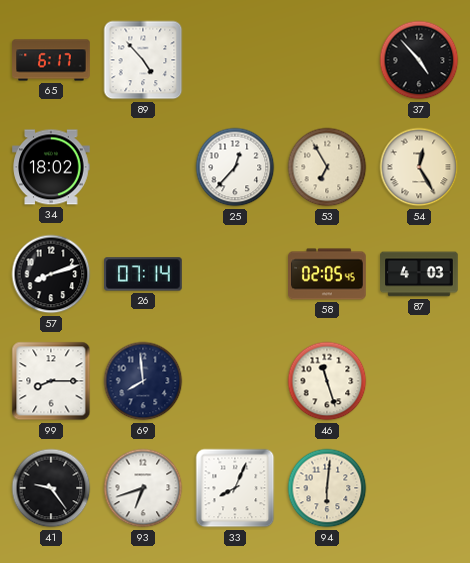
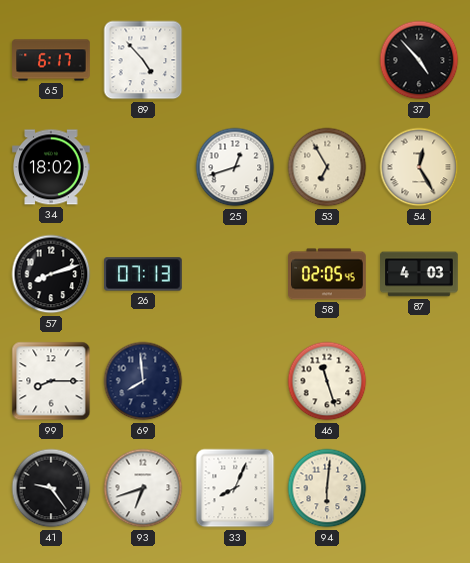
25: 12:37 -> 12:42 (235, 167)
26: 07:14 -> 07:13 (143, 274)
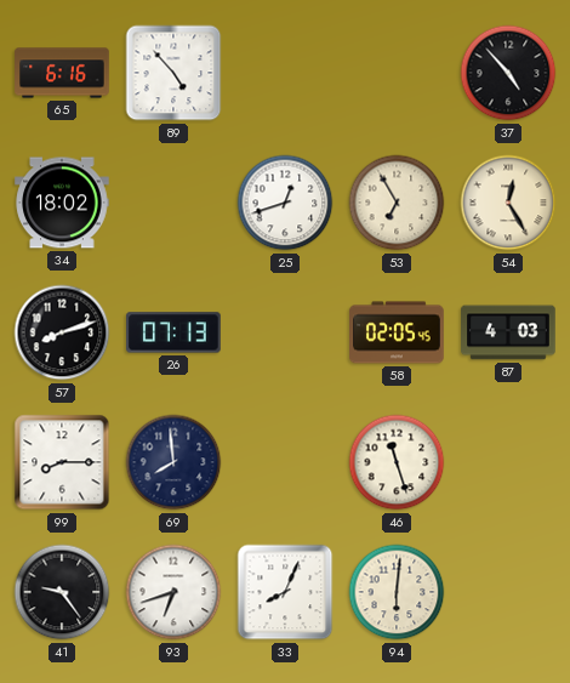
65: 6:17 -> 6:16 (62, 73)
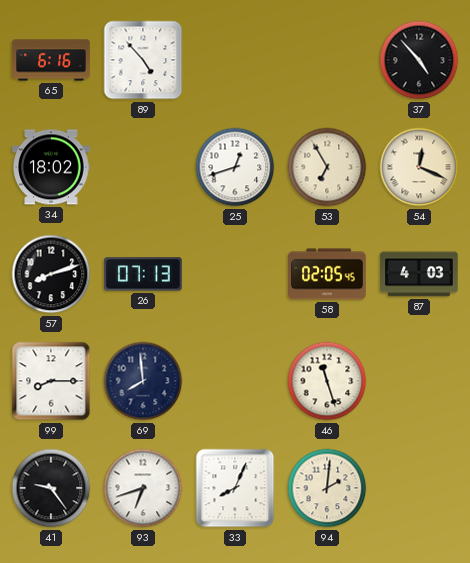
54: 12:25 -> 12:19 (419, 167)
94: 6:01 -> 2:01 (327, 488)
